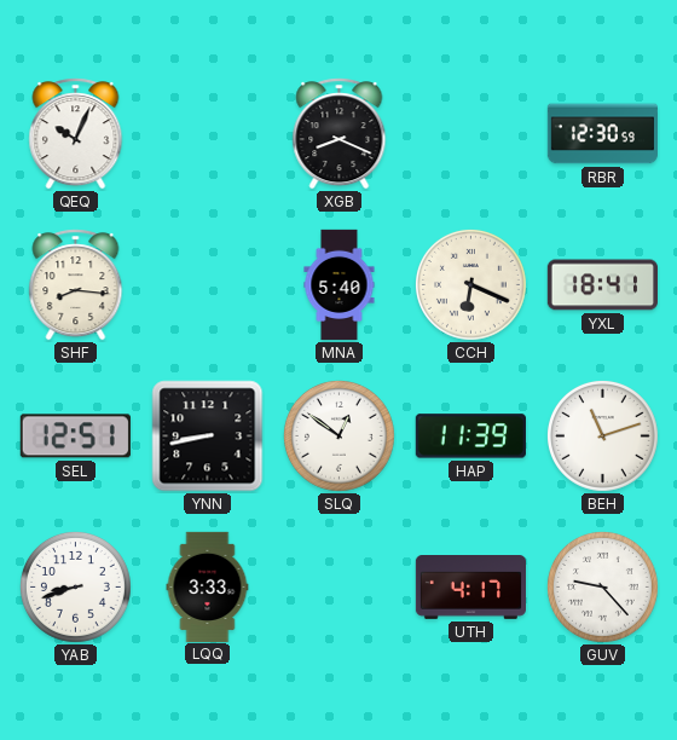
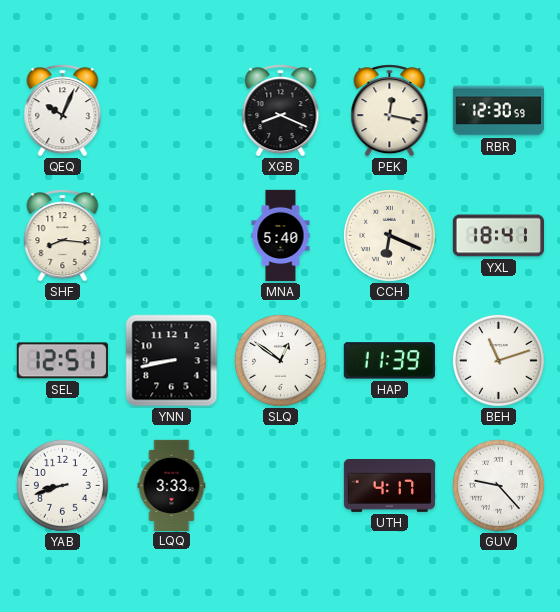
PEK: none -> 12:17 (390, 111)
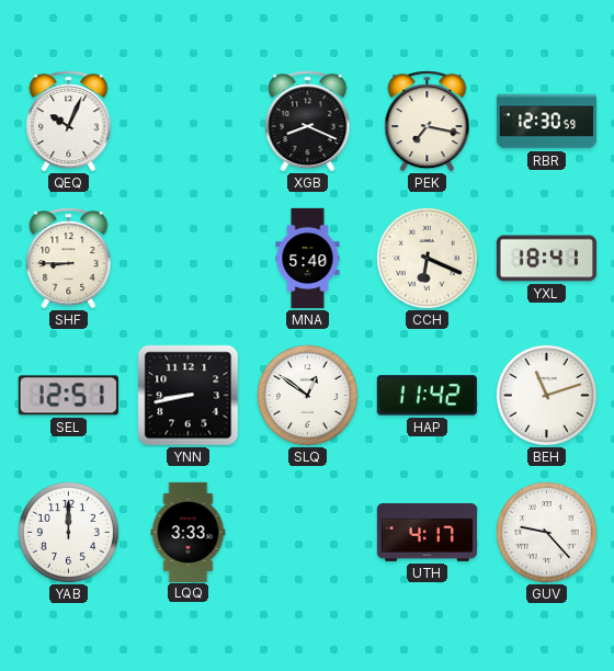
PEK: 12:17 -> 7:17 (428, 122)
SHF: 8:16 -> 8:45 (69, 259)
HAP: 11:39 -> 11:42 (427, 396)
YAB: 8:42 -> 12:00 (68, 532)
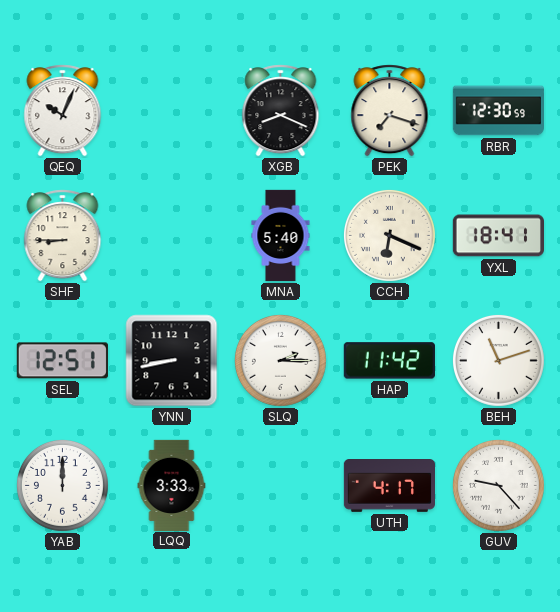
PEK: 7:17 -> 7:18 (390, 111)
SLQ: 12:51 -> 2:15 (280, 360)
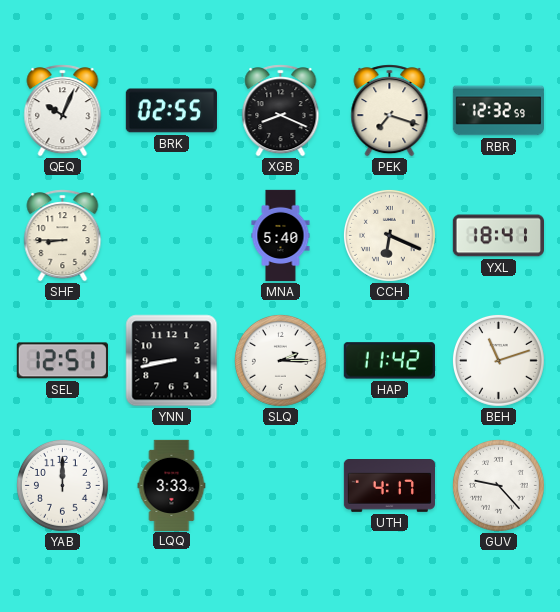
BRK: none -> 02:55 (171, 111)
RBR: 12:30 -> 12:32 (498, 111)
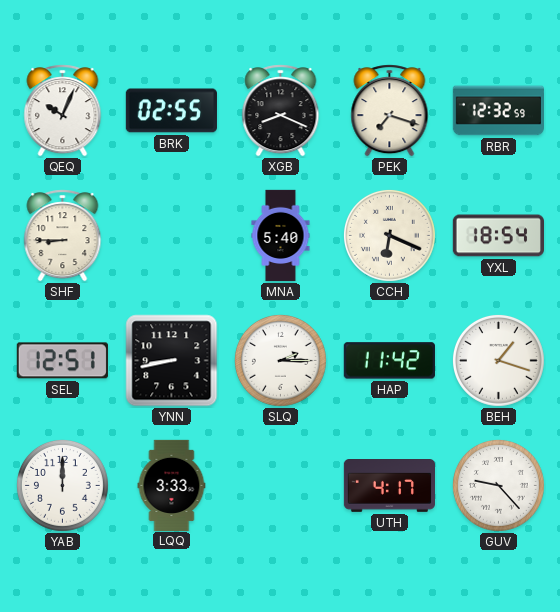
YXL: 18:41 -> 18:54 (498, 236)
BEH: 11:12 -> 1:18 (498, 360)
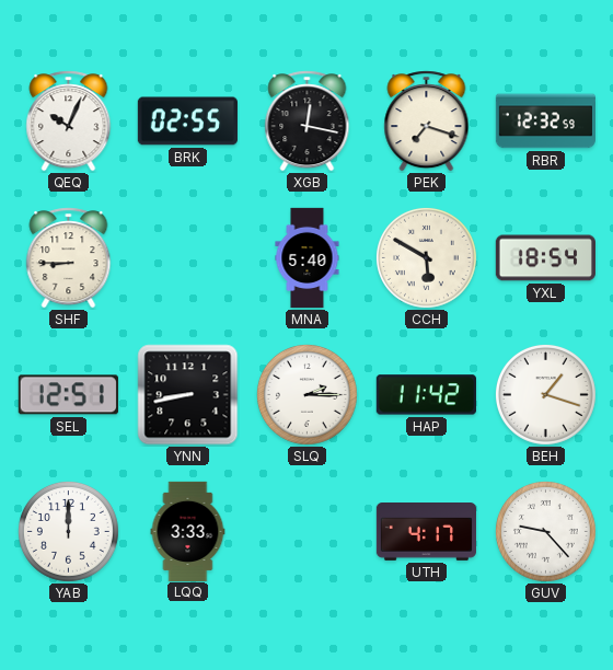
XGB: 8:19 -> 12:17 (308, 122)
CCH: 6:19 -> 5:50 (426, 257)
